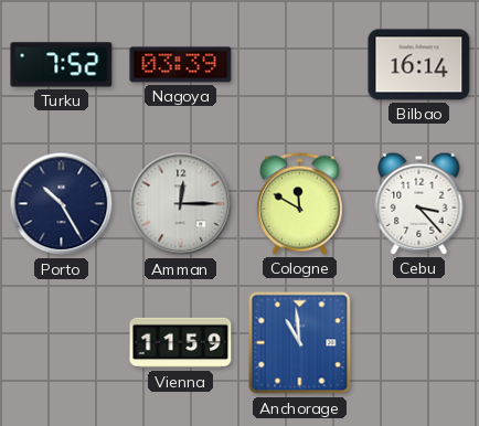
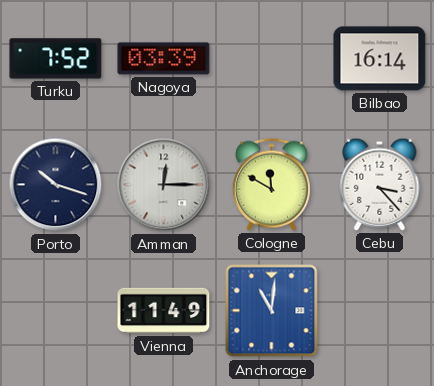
Porto: 10:25 -> 10:18 (56, 185)
Vienna: 11:59 -> 11:49 (164, 311)
Anchorage: 10:59 -> 11:01 (272, 311)
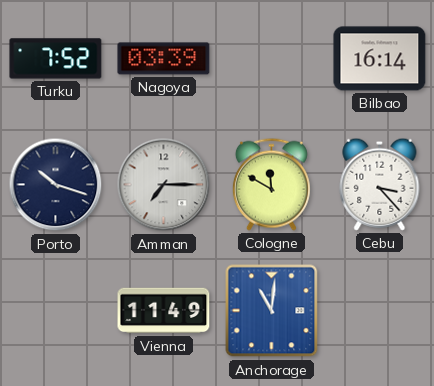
Amman: 12:15 -> 7:15 (164, 185)
